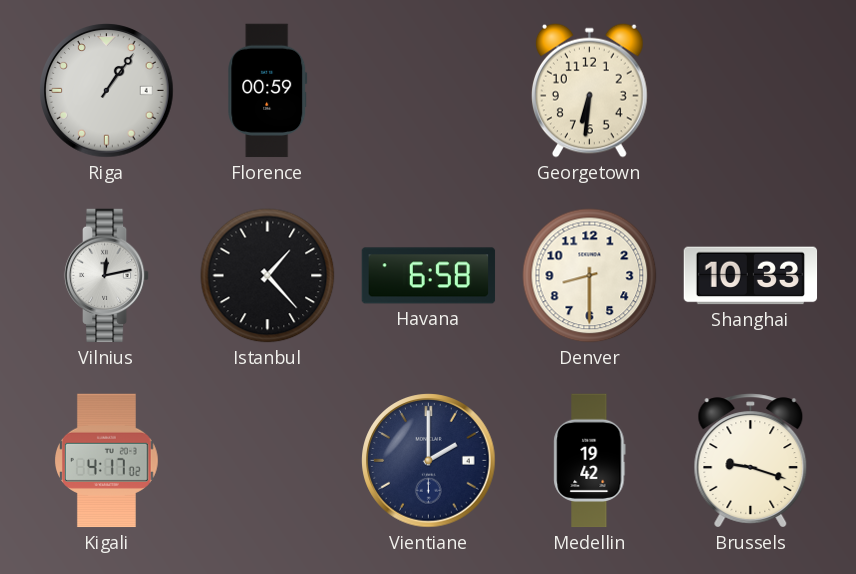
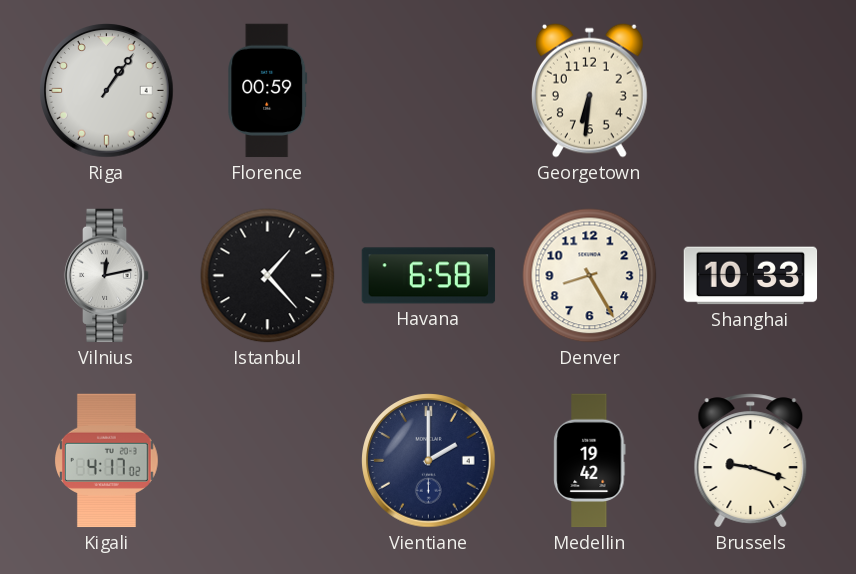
Denver: 8:30 -> 8:25 (590, 276)
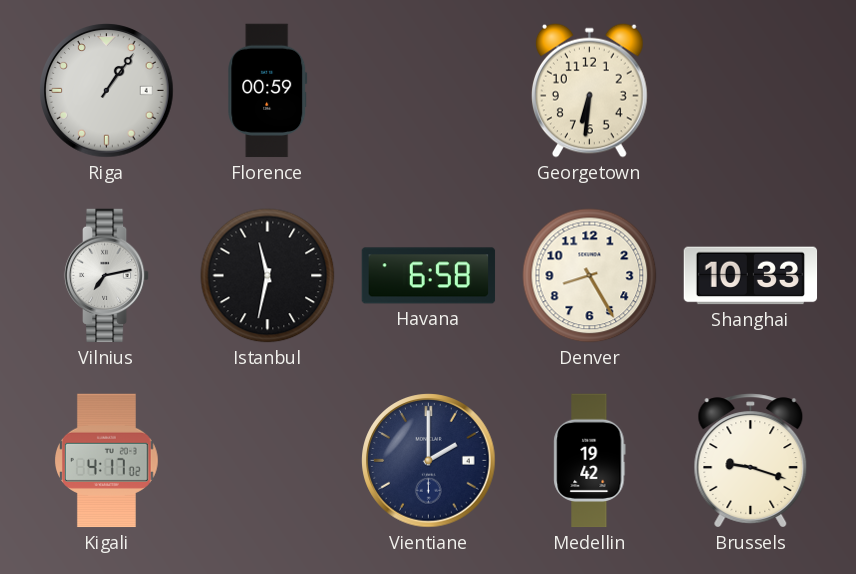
Vilnius: 12:13 -> 7:13 (107, 276)
Istanbul: 1:23 -> 11:32 (268, 276)
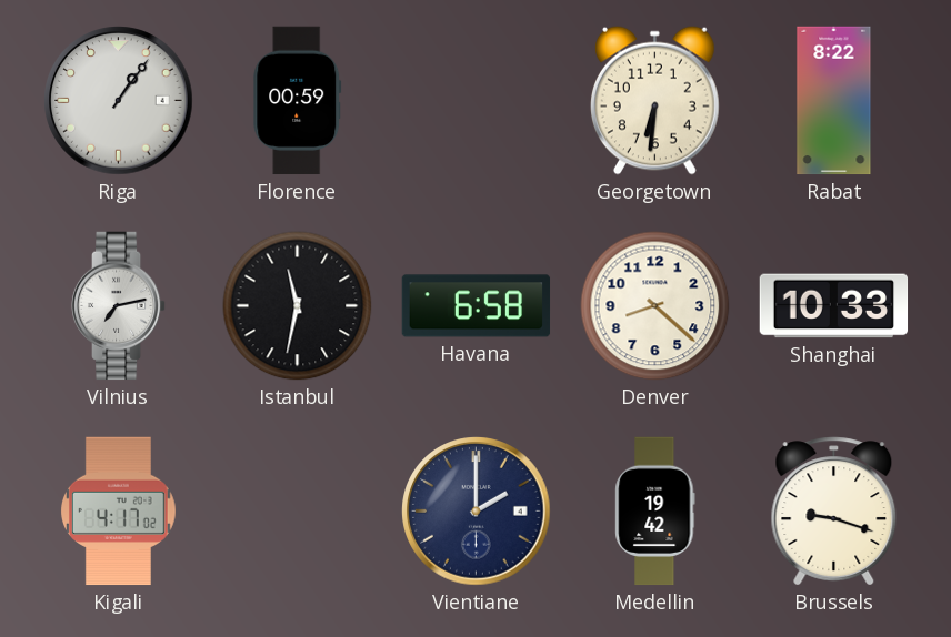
Rabat: none -> 8:22 (834, 101)
Denver: 8:25 -> 8:22 (655, 306)
